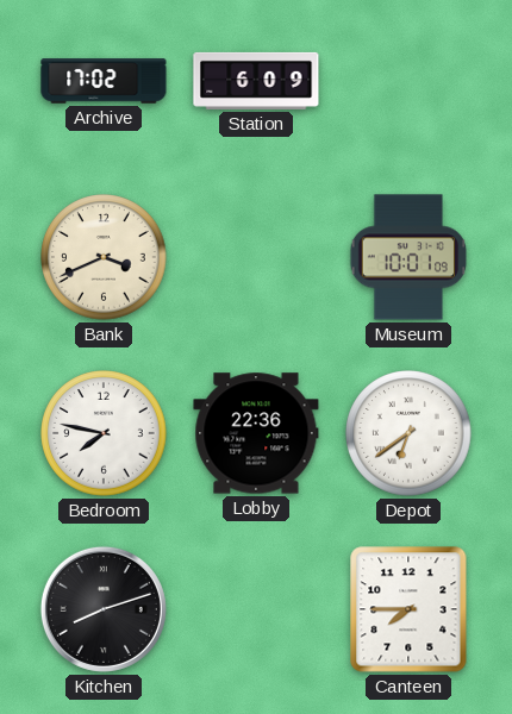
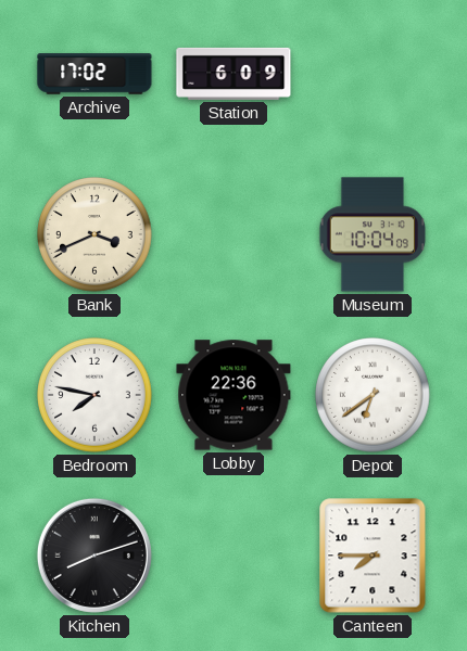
Museum: 10:01 -> 10:04 (373, 234)
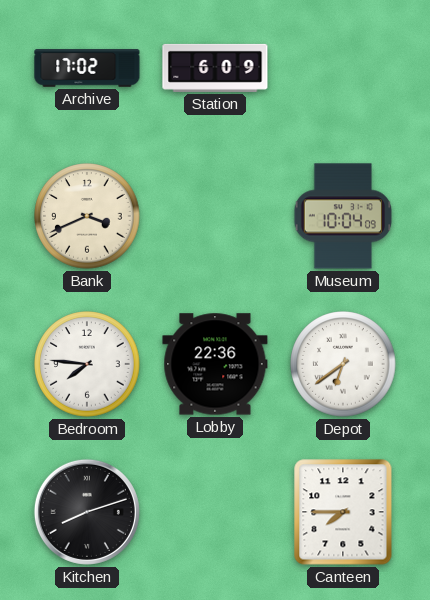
Bedroom: 7:47 -> 7:46 (87, 364)
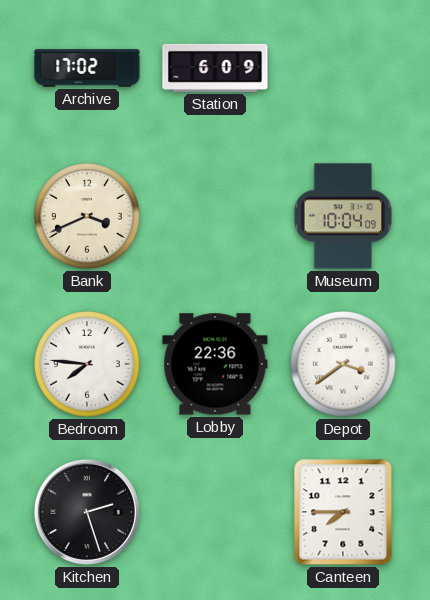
Depot: 6:39 -> 3:39 (343, 364)
Kitchen: 8:12 -> 2:27 (87, 512)
